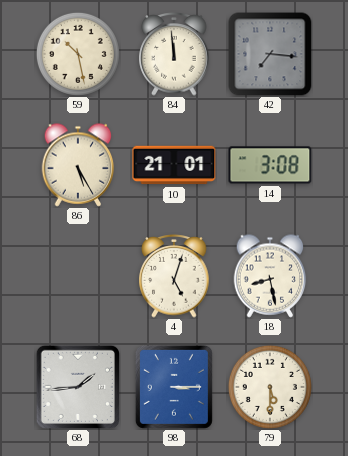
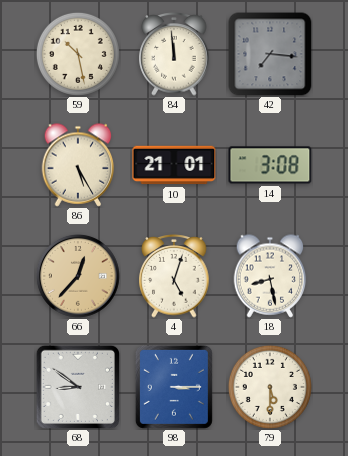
66: none -> 12:37 (78, 276)
68: 1:44 -> 8:51 (78, 387)
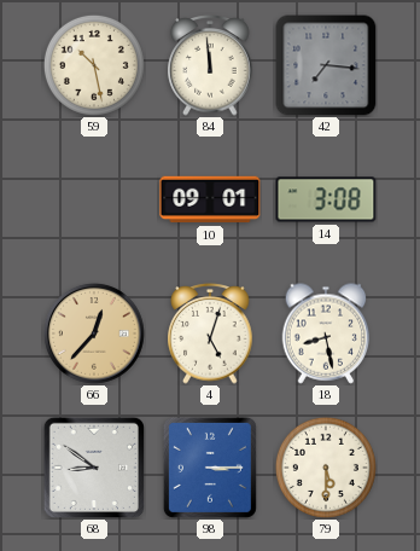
86: 5:25 -> none (78, 165)
10: 21:01 -> 09:01 (210, 199)
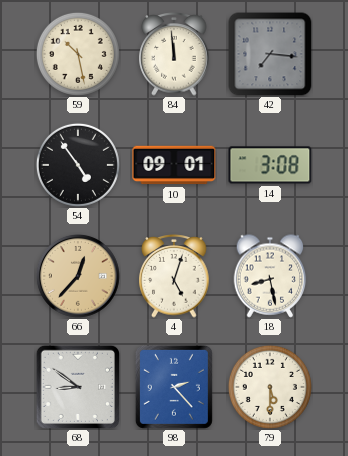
54: none -> 4:54 (78, 165)
98: 3:15 -> 2:23 (174, 387)
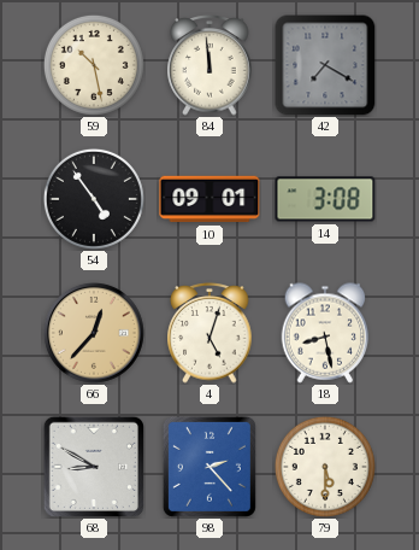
42: 7:16 -> 7:20 (325, 65)
68: 8:51 -> 8:50 (94, 467)
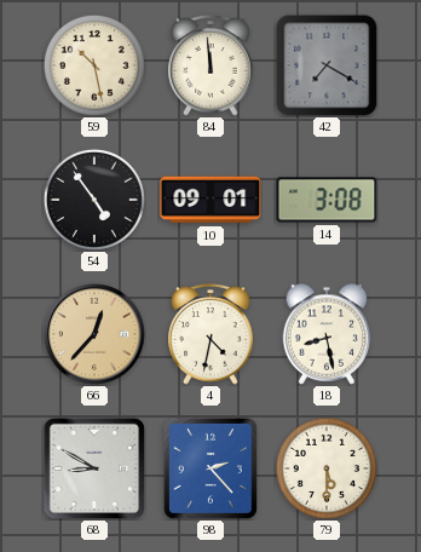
4: 5:03 -> 4:32 (211, 334)
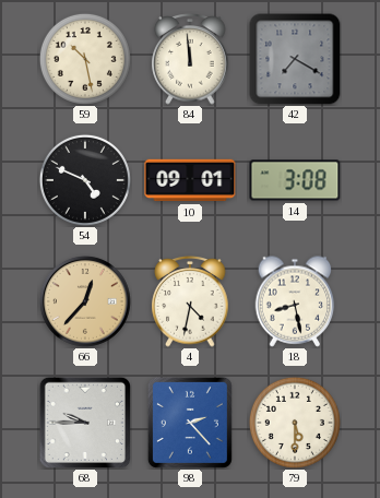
54: 4:54 -> 4:49 (85, 180)
68: 8:50 -> 9:45 (85, 423)
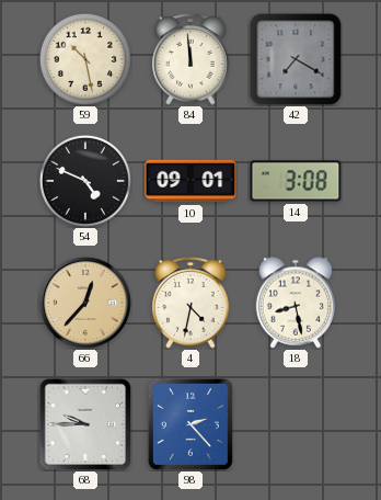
79: 5:30 -> none (295, 423)
